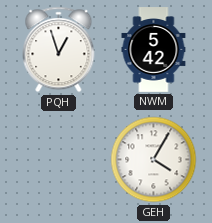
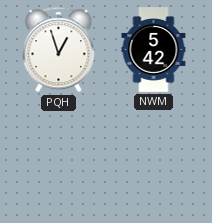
GEH: 4:05 -> none (154, 160)
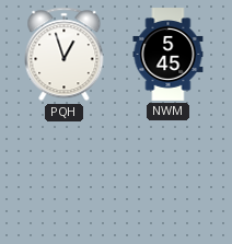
NWM: 5:42 -> 5:45 (169, 55)
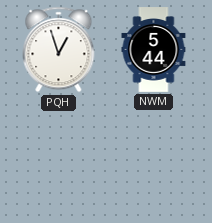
NWM: 5:45 -> 5:44 (154, 50)
